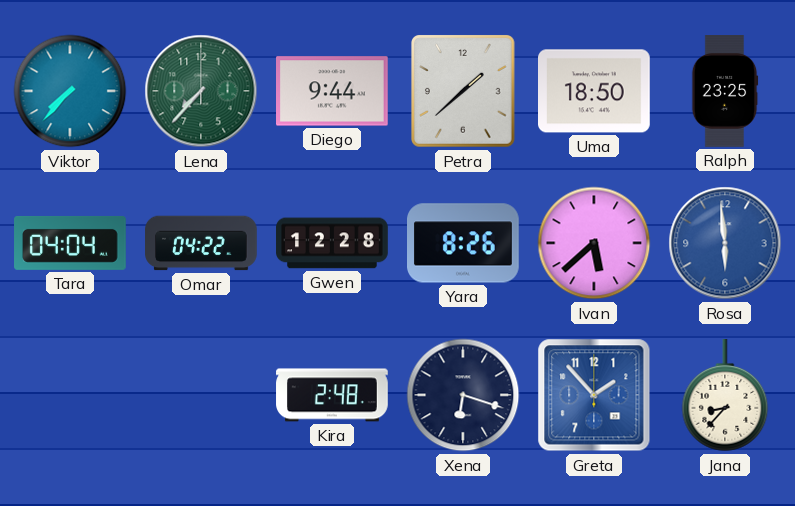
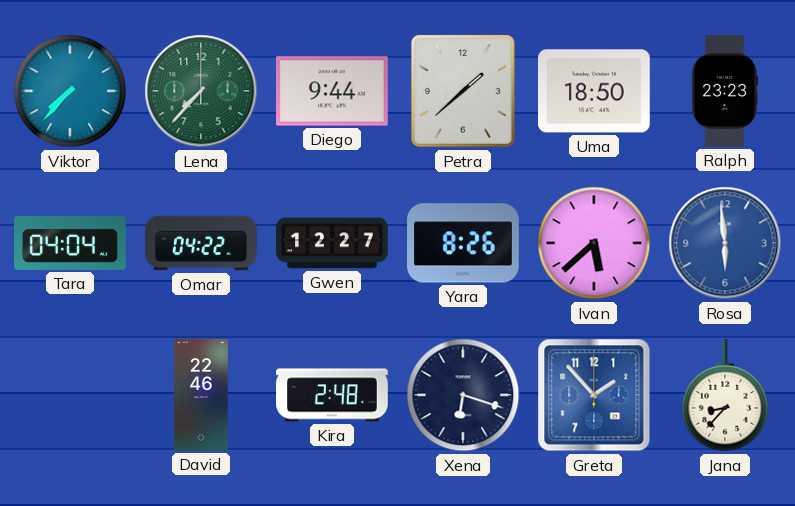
Ralph: 23:25 -> 23:23 (725, 91)
Gwen: 12:28 -> 12:27 (332, 243)
David: none -> 22:46 (202, 395)
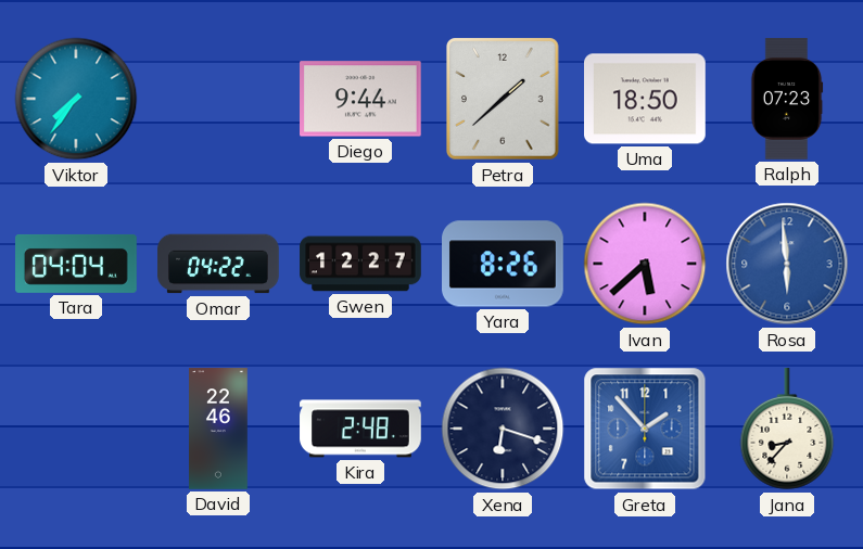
Viktor: 7:37 -> 7:36 (76, 99)
Lena: 7:37 -> none (201, 91)
Ralph: 23:23 -> 07:23 (787, 99)
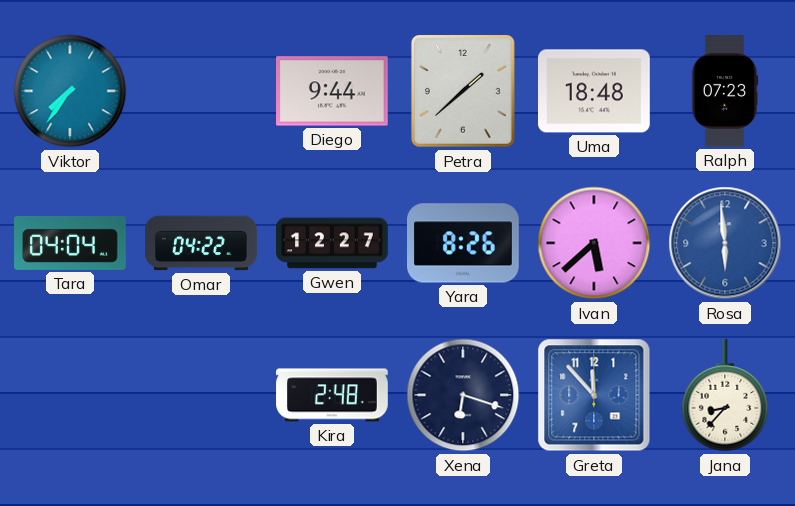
Uma: 18:50 -> 18:48 (595, 91)
David: 22:46 -> none (219, 429)
Greta: 1:53 -> 11:53 (594, 395)
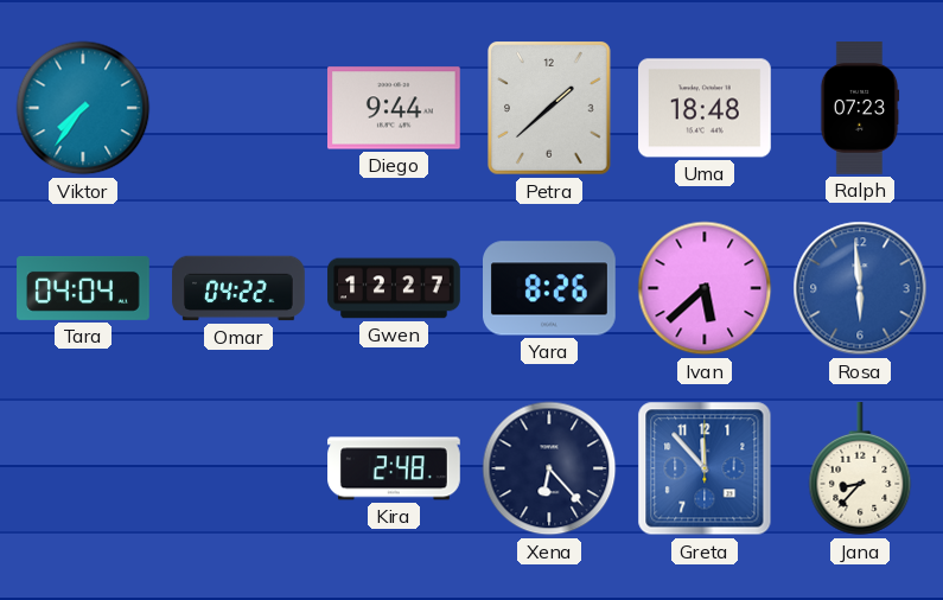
Xena: 6:18 -> 6:23 (549, 468)
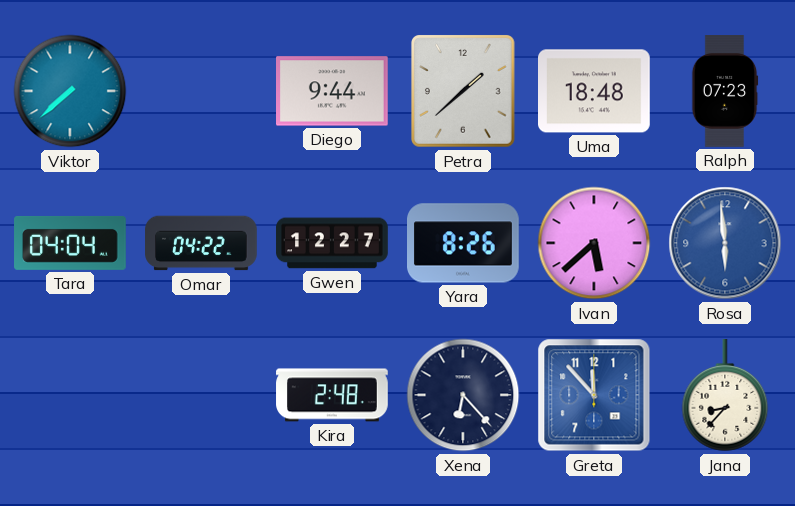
Viktor: 7:36 -> 7:38 (70, 91)
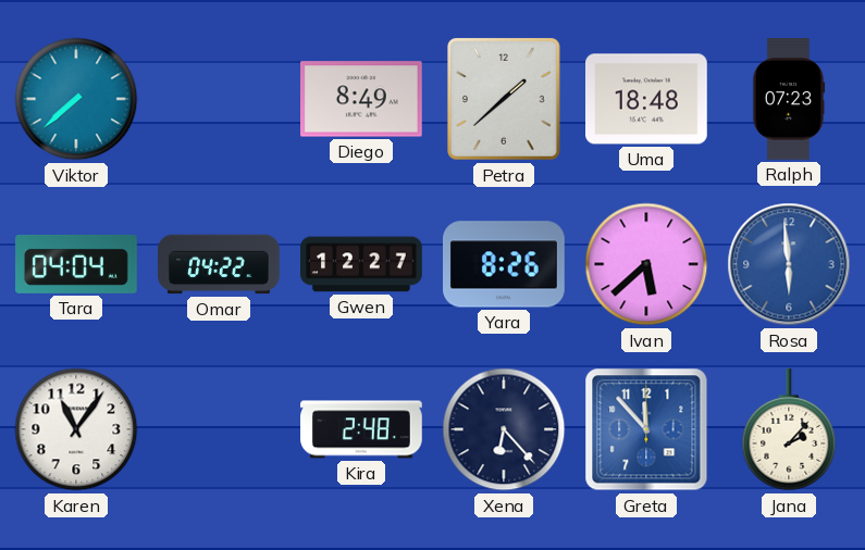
Diego: 9:44 -> 8:49 (362, 99)
Karen: none -> 11:06 (76, 429)
Jana: 8:37 -> 2:07 (789, 430)
